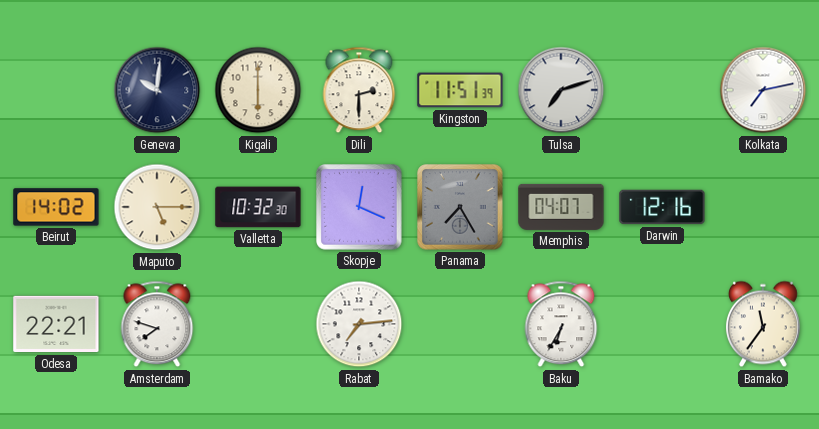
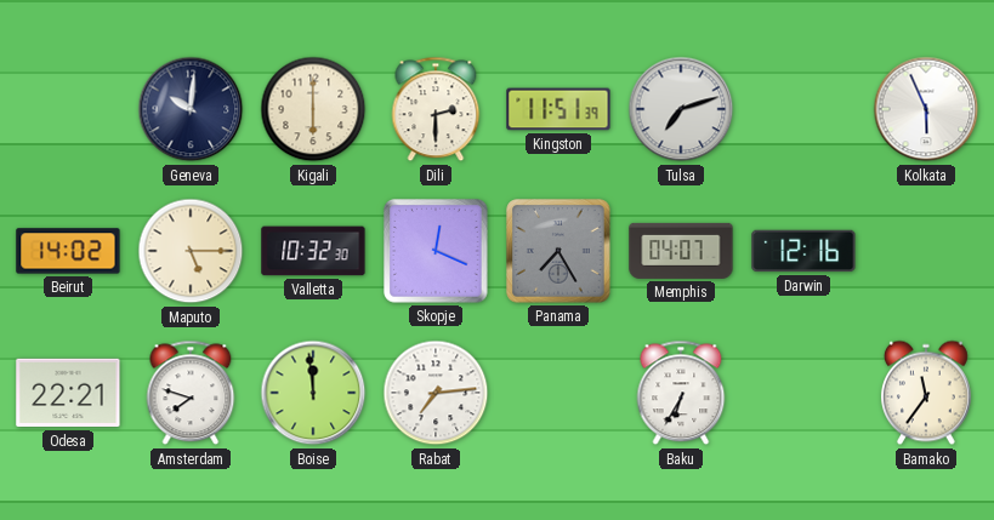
Kolkata: 7:13 -> 5:56 (926, 109)
Boise: none -> 11:59 (313, 393)
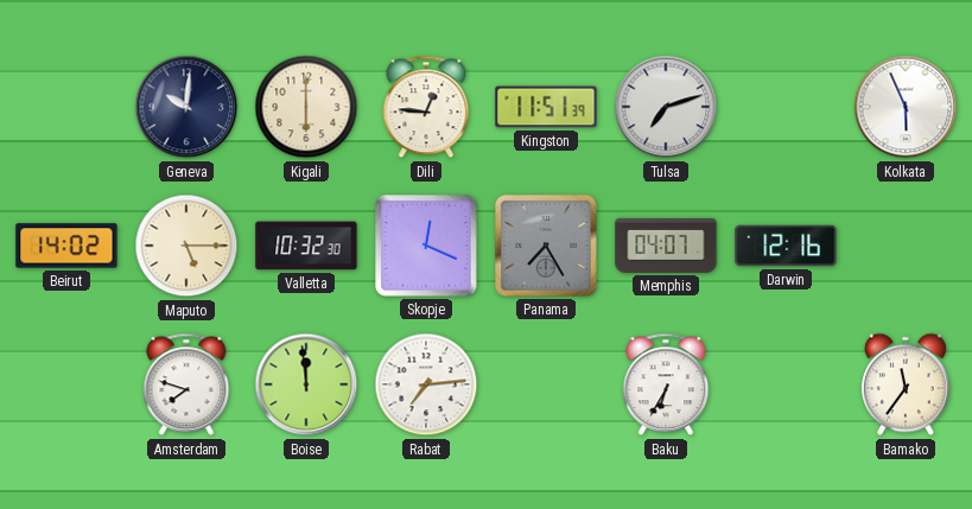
Dili: 2:30 -> 12:46 (426, 107)
Odesa: 22:21 -> none (68, 393)
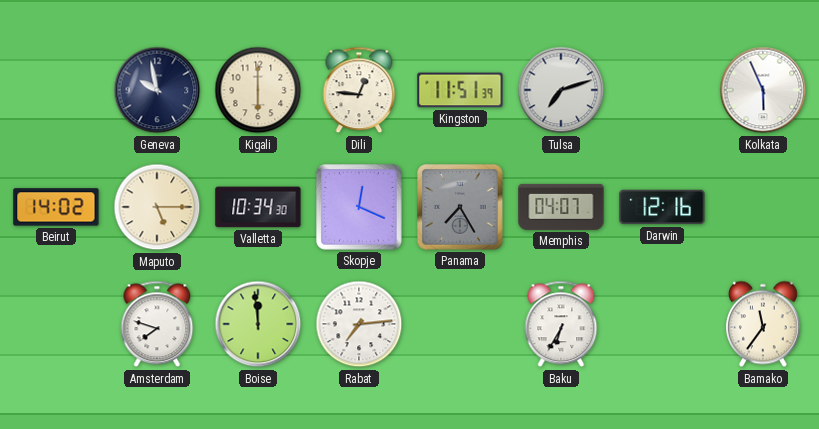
Geneva: 10:01 -> 9:58 (157, 90)
Valletta: 10:32 -> 10:34 (258, 207)
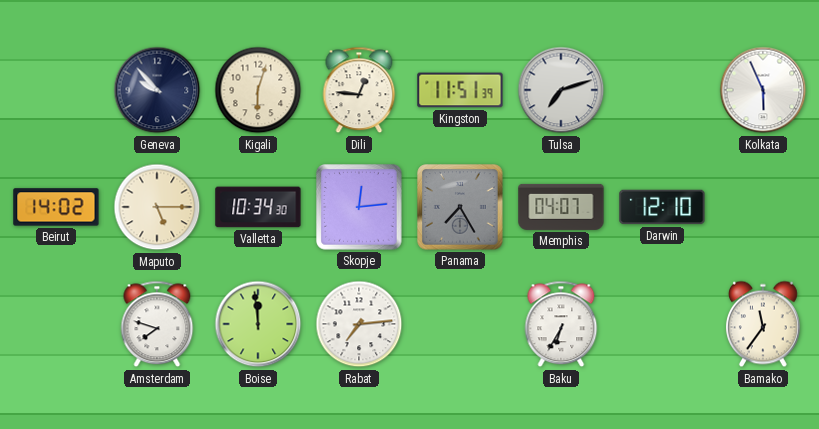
Geneva: 9:58 -> 9:53 (157, 90)
Kigali: 6:00 -> 6:03 (258, 90)
Skopje: 12:19 -> 12:14 (359, 207)
Darwin: 12:16 -> 12:10 (662, 207)
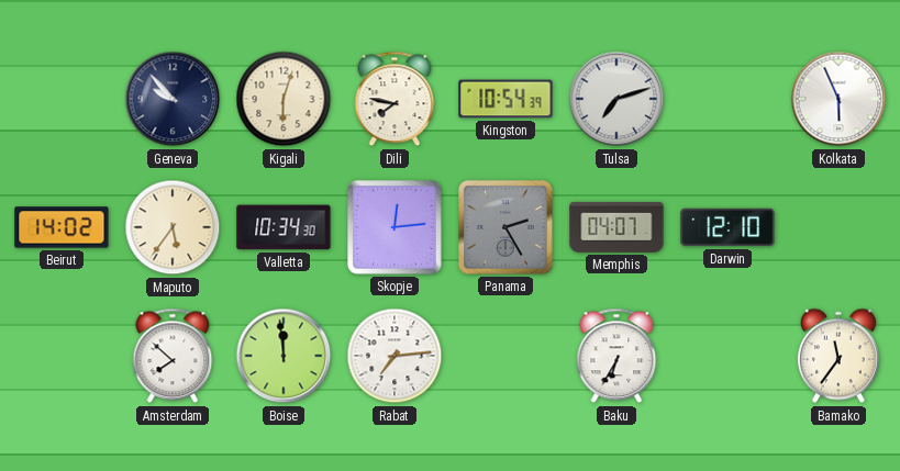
Dili: 12:46 -> 7:47 (395, 99)
Kingston: 11:51 -> 10:54 (505, 99)
Maputo: 5:15 -> 5:36 (173, 227)
Panama: 7:25 -> 2:25 (505, 227)
Amsterdam: 7:48 -> 7:52 (173, 356)
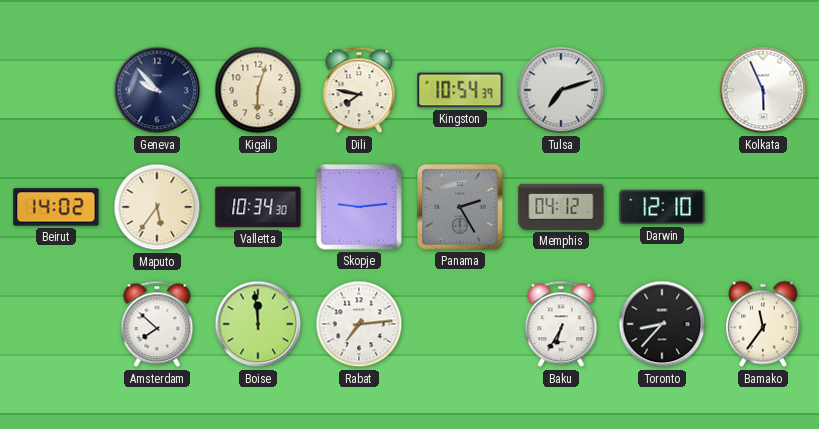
Skopje: 12:14 -> 9:14 (359, 207)
Memphis: 04:07 -> 04:12 (561, 207)
Toronto: none -> 8:37 (662, 324)
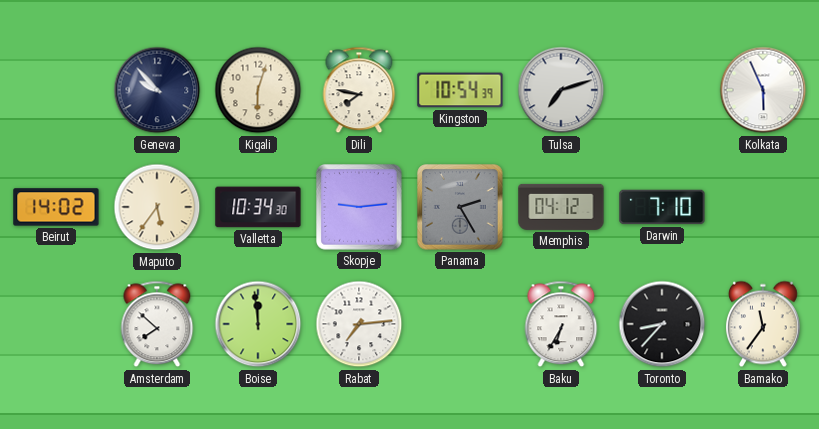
Darwin: 12:10 -> 7:10 (662, 207)
